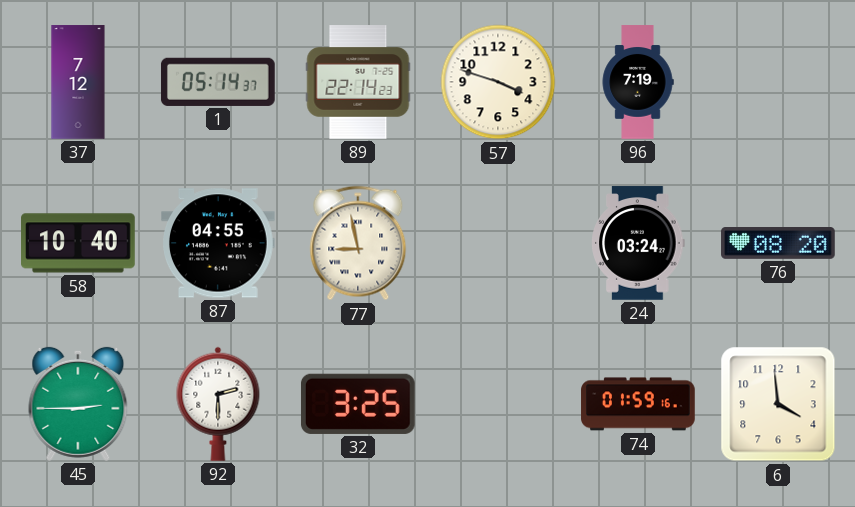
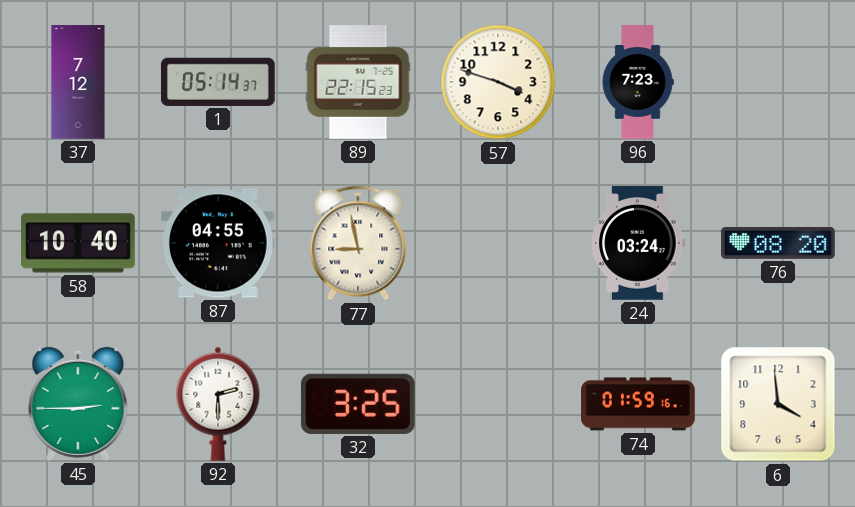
89: 22:14 -> 22:15 (358, 82)
96: 7:19 -> 7:23 (638, 82)
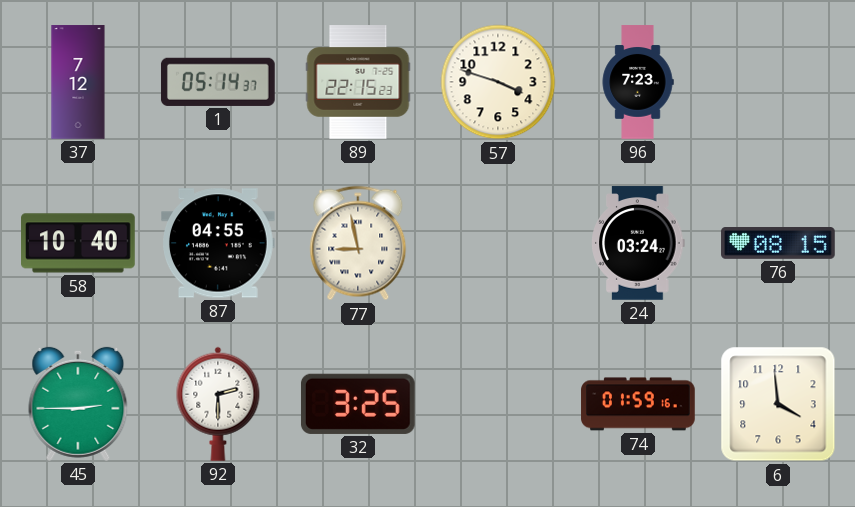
76: 08:20 -> 08:15 (778, 244)
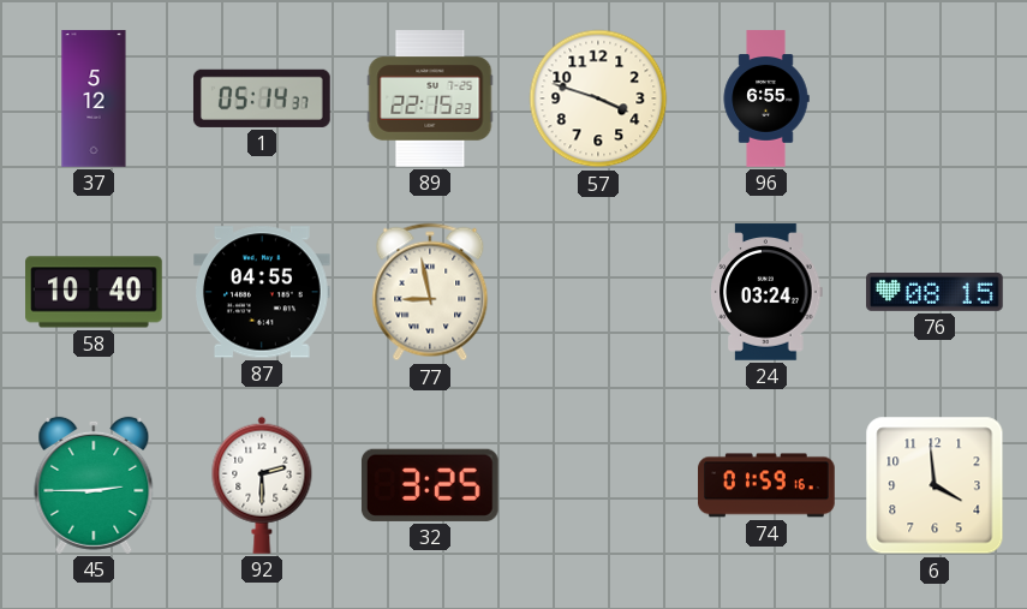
37: 7:12 -> 5:12 (94, 98)
96: 7:23 -> 6:55 (766, 98)
